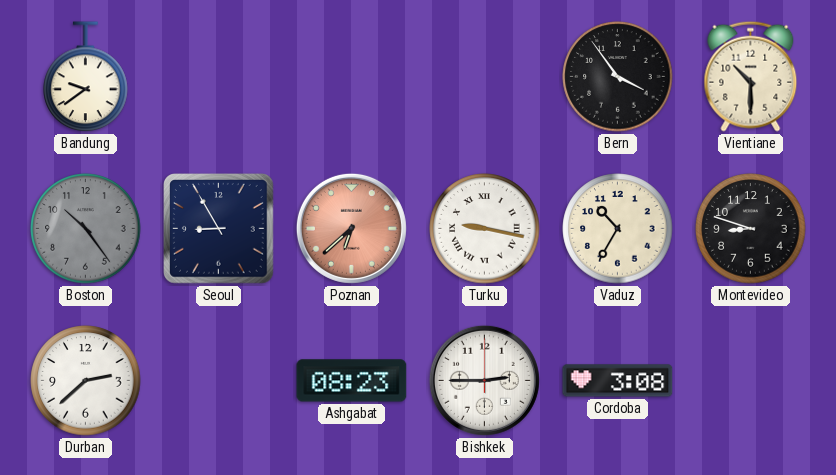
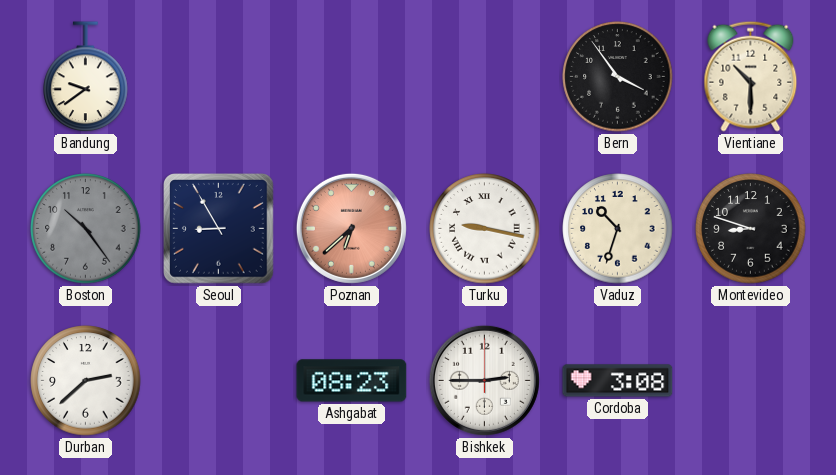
Vaduz: 10:35 -> 10:33 (618, 229)
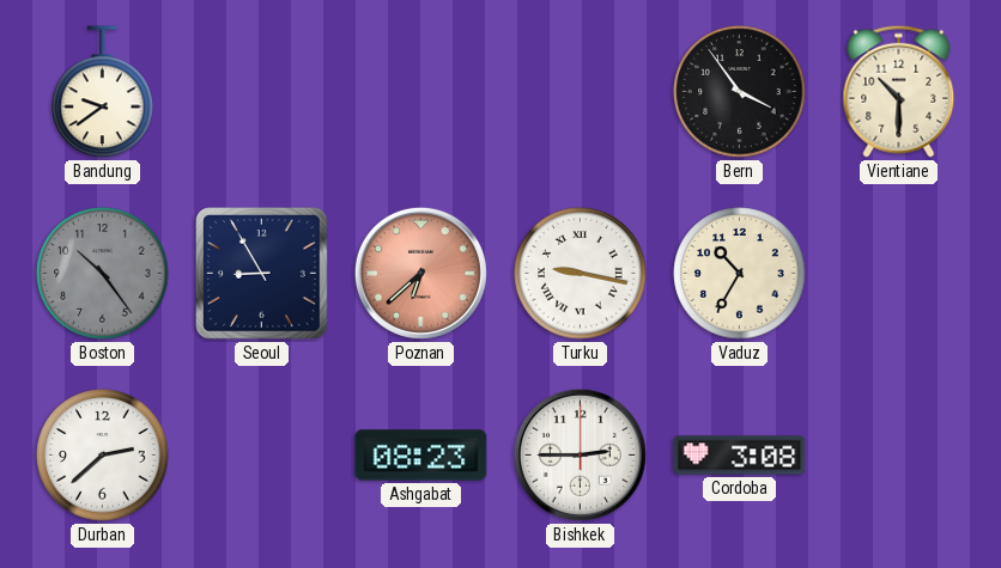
Vaduz: 10:33 -> 10:35 (740, 274)
Montevideo: 8:48 -> none (751, 229)
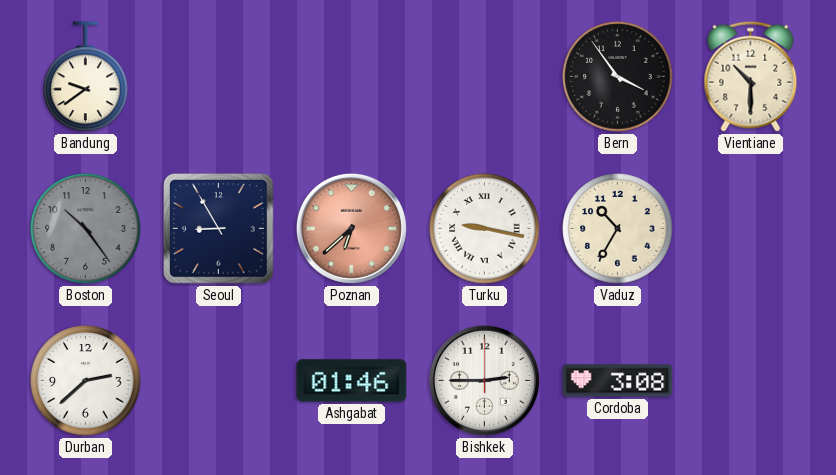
Ashgabat: 08:23 -> 01:46 (352, 381)
